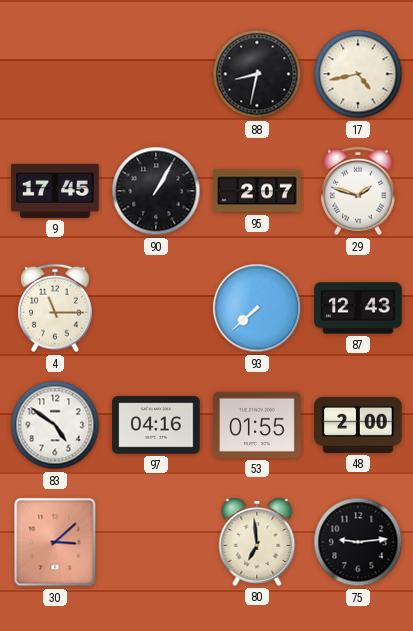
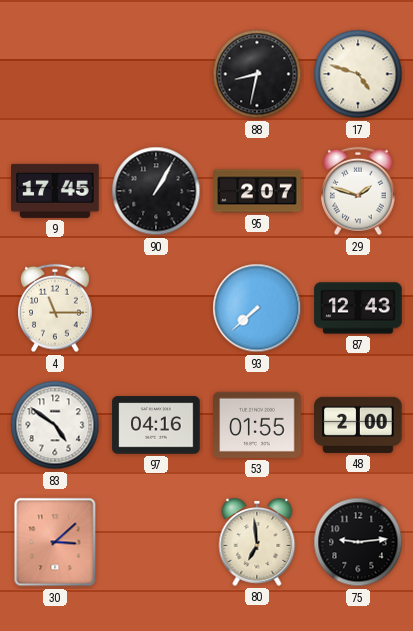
17: 4:43 -> 4:48 (358, 74)
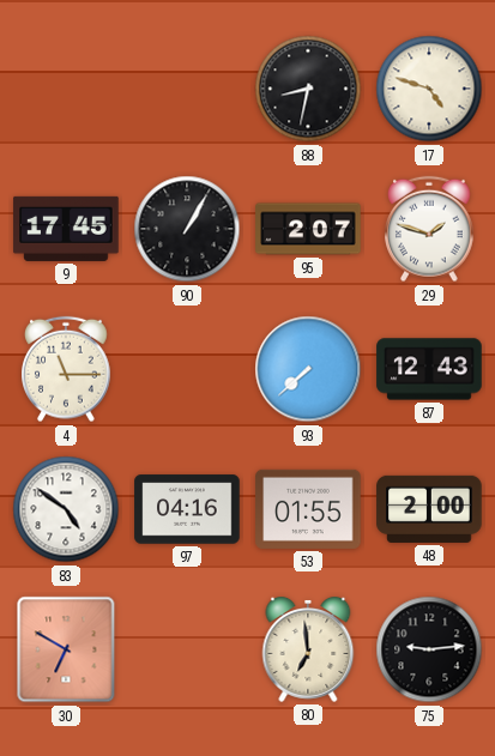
30: 3:08 -> 6:50 (66, 649)
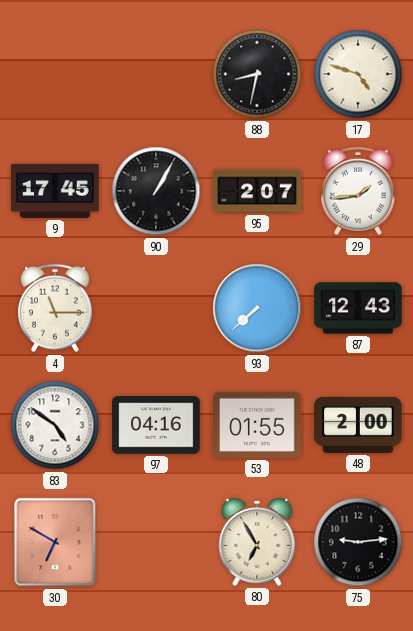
29: 1:48 -> 1:44 (359, 191)
80: 6:59 -> 6:55 (257, 543)
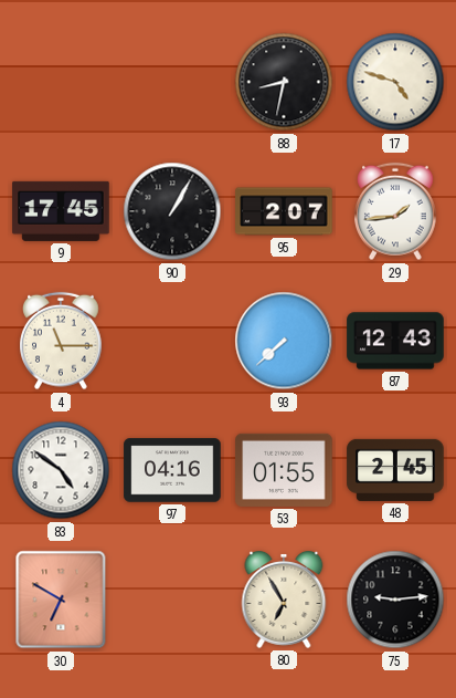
48: 2:00 -> 2:45 (395, 470)
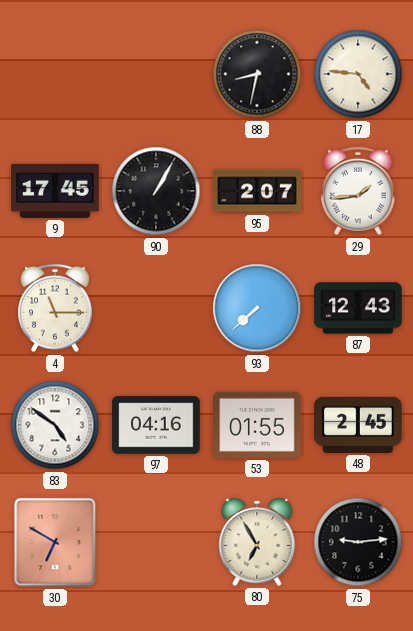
17: 4:48 -> 4:46 (358, 74)
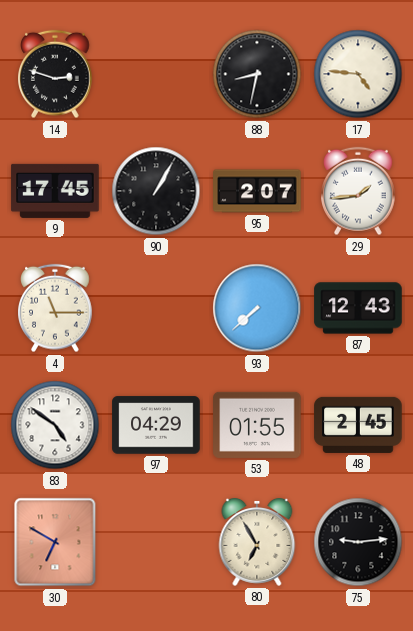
14: none -> 2:48 (56, 74)
97: 04:16 -> 04:29 (156, 425)
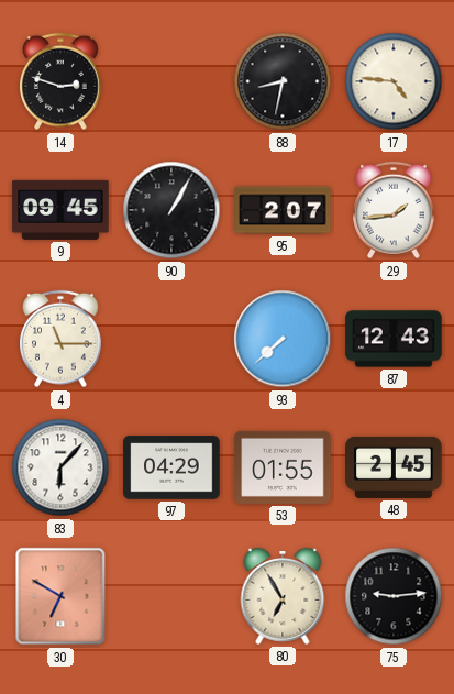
9: 17:45 -> 09:45 (60, 210)
83: 4:51 -> 6:07 (60, 467)
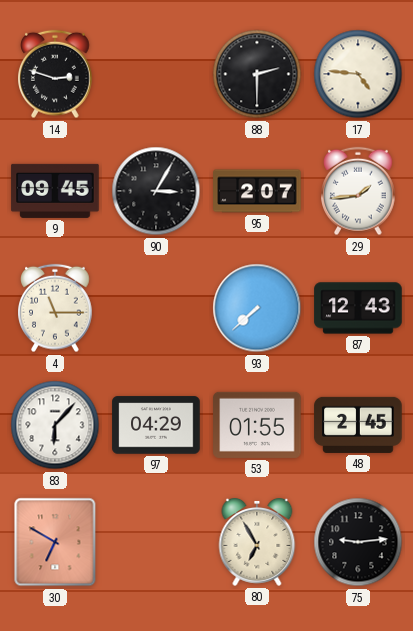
88: 8:32 -> 2:30 (257, 74)
90: 1:05 -> 3:05 (156, 191)
